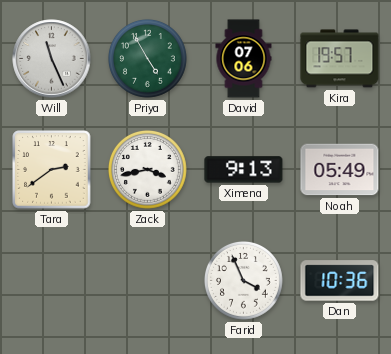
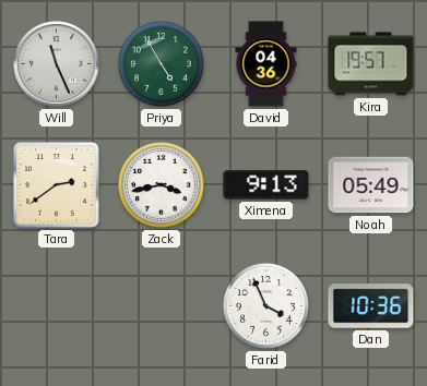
David: 07:06 -> 04:36 (266, 64)
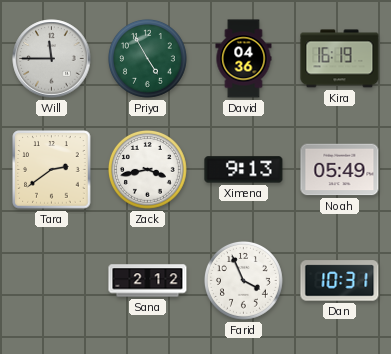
Will: 11:26 -> 11:45 (52, 59)
Kira: 19:57 -> 16:19 (340, 59)
Sana: none -> 2:12 (148, 281)
Dan: 10:36 -> 10:31 (340, 281)
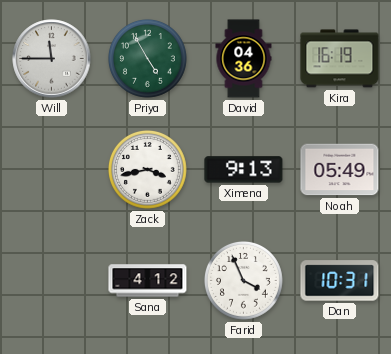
Tara: 2:39 -> none (52, 170)
Sana: 2:12 -> 4:12 (148, 281)
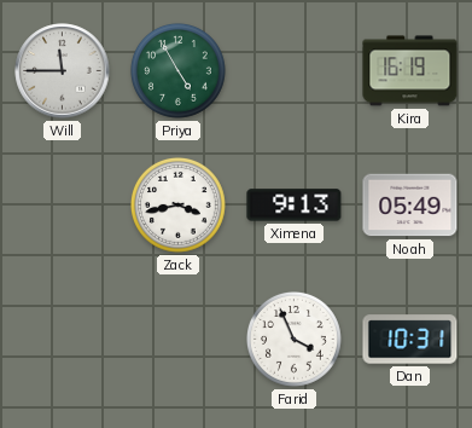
David: 04:36 -> none (244, 59)
Sana: 4:12 -> none (148, 281)
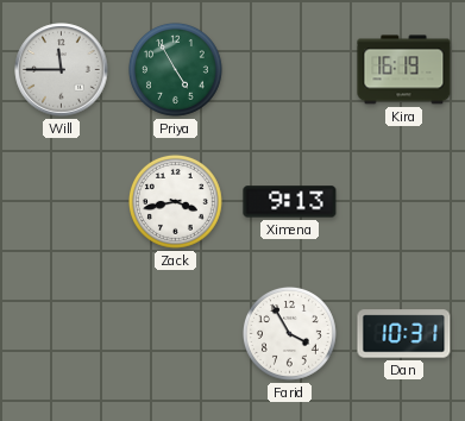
Noah: 05:49 -> none (410, 206)
Farid: 3:56 -> 3:55 (289, 333)
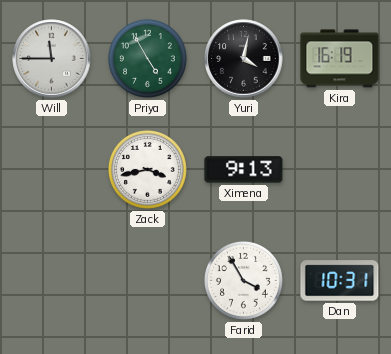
Yuri: none -> 4:02 (244, 59)
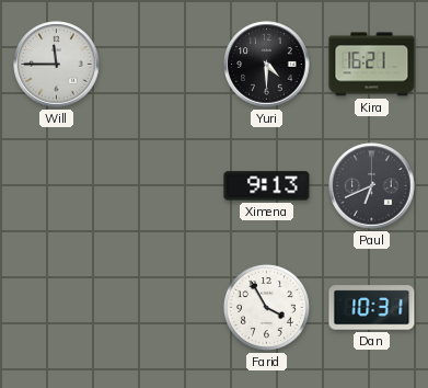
Priya: 4:55 -> none (147, 58)
Yuri: 4:02 -> 4:30 (267, 65)
Kira: 16:19 -> 16:21 (372, 65)
Zack: 3:43 -> none (147, 169)
Paul: none -> 6:41 (372, 186)
